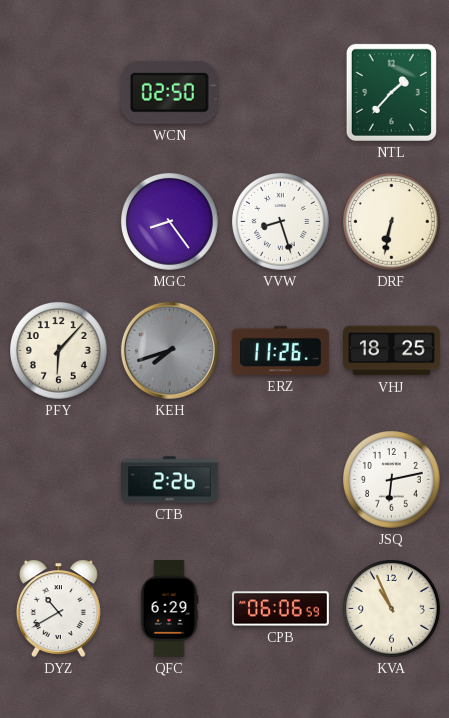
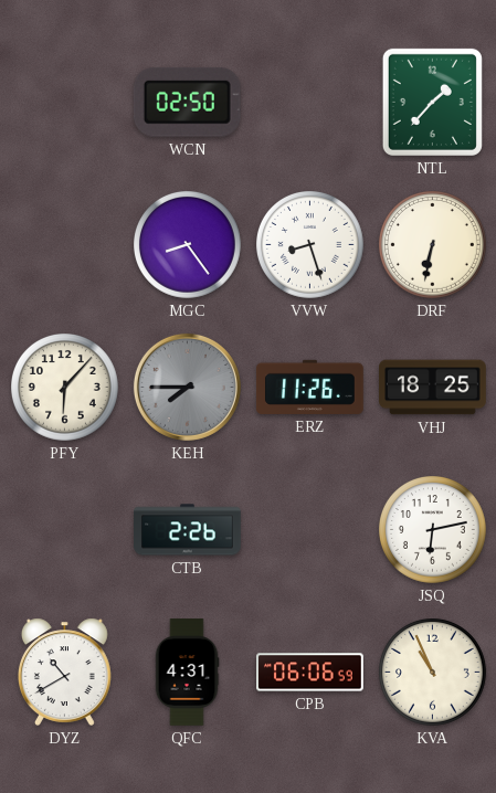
KEH: 7:42 -> 7:45 (187, 387)
QFC: 6:29 -> 4:31 (187, 673)
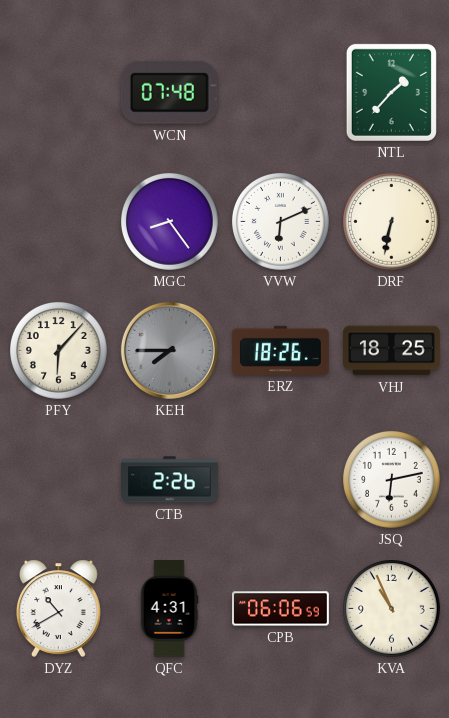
WCN: 02:50 -> 07:48 (169, 92)
VVW: 8:27 -> 6:11 (281, 222)
ERZ: 11:26 -> 18:26 (280, 350)
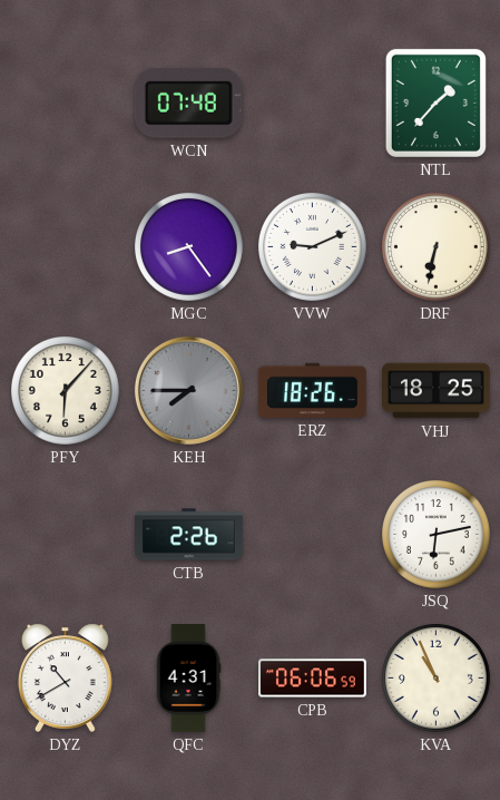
VVW: 6:11 -> 9:11 (313, 247)
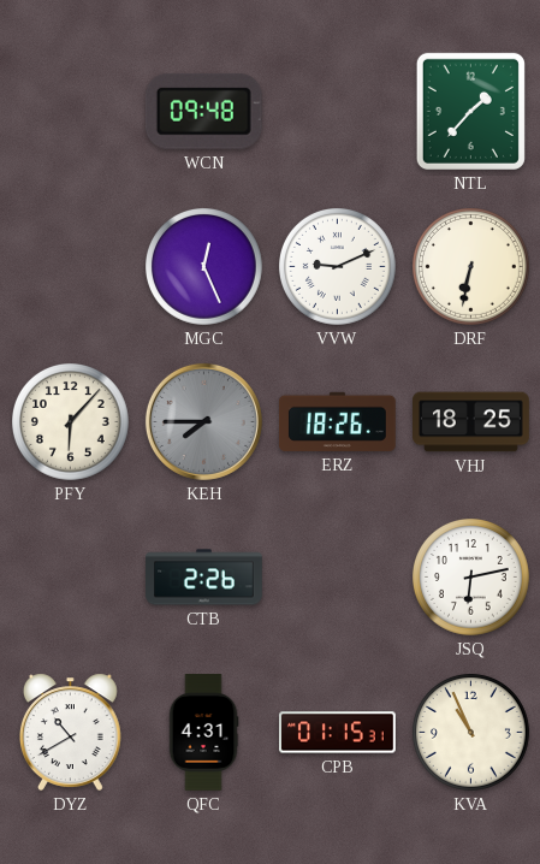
WCN: 07:48 -> 09:48 (203, 111)
MGC: 8:24 -> 12:26 (204, 267)
CPB: 06:06 -> 01:15 (338, 733)
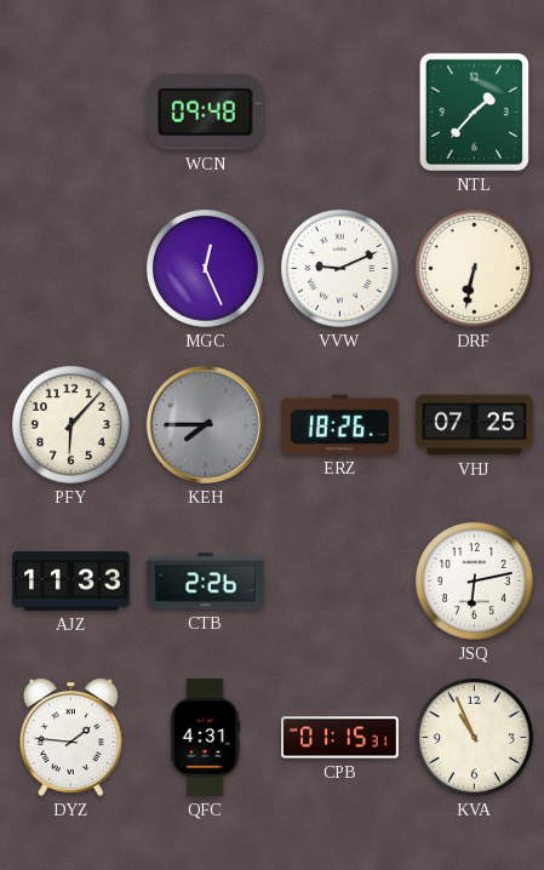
VHJ: 18:25 -> 07:25 (475, 425)
AJZ: none -> 11:33 (71, 582)
DYZ: 10:40 -> 1:46 (70, 737)
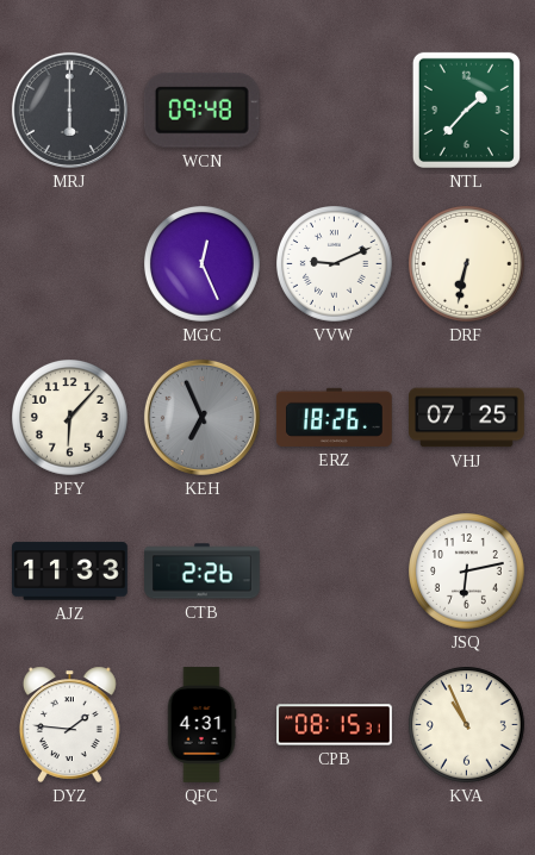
MRJ: none -> 6:00 (69, 110)
KEH: 7:45 -> 6:56 (201, 417)
CPB: 01:15 -> 08:15 (335, 725)
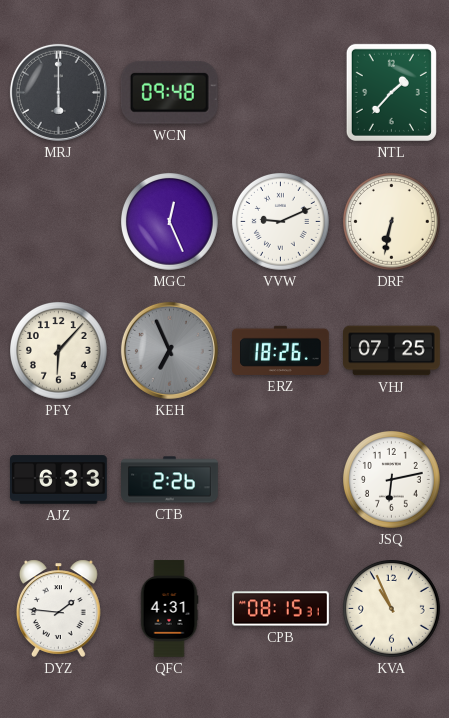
AJZ: 11:33 -> 6:33 (59, 480)
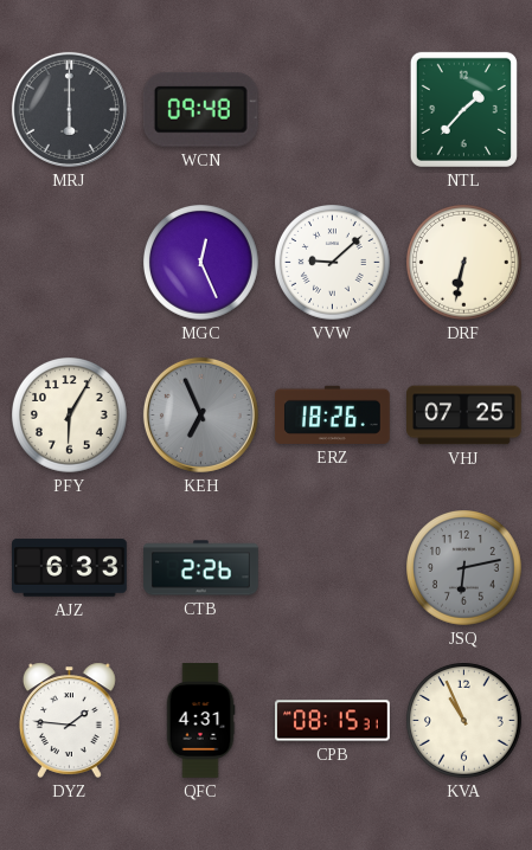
VVW: 9:11 -> 9:08 (333, 263)
PFY: 6:07 -> 6:05 (70, 416)
JSQ dial: white -> grey (464, 568)
